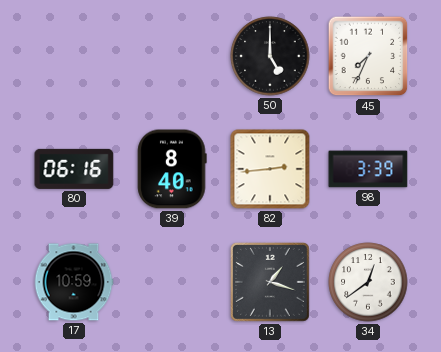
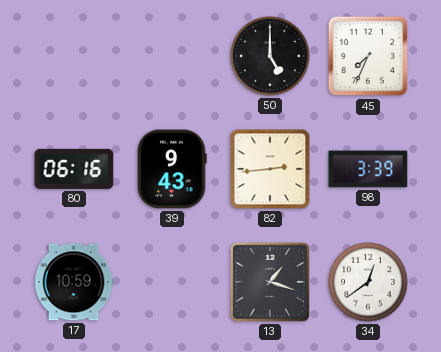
39: 8:40 -> 9:43 (172, 169)
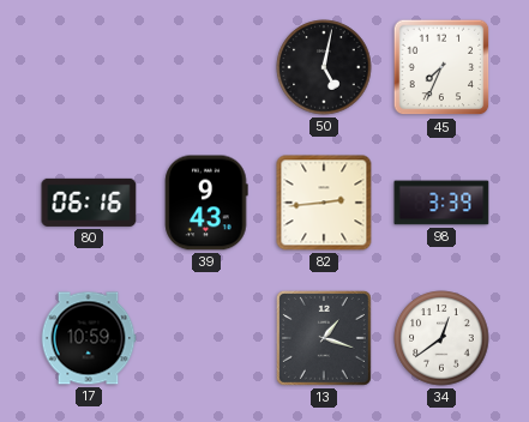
50: 5:00 -> 5:02 (324, 67)
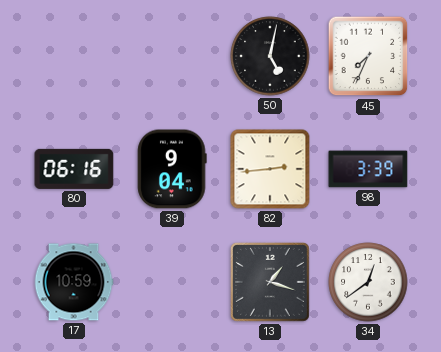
39: 9:43 -> 9:04 (172, 169)
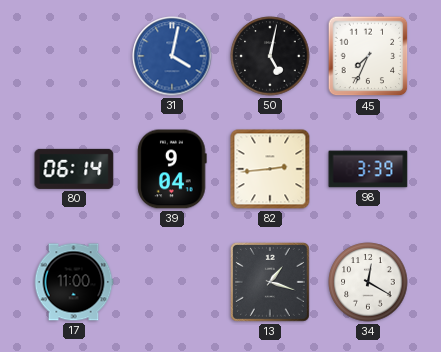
31: none -> 4:02 (172, 56)
80: 06:16 -> 06:14 (74, 169)
17: 10:59 -> 11:00 (74, 282)
34: 12:39 -> 12:20 (368, 282)
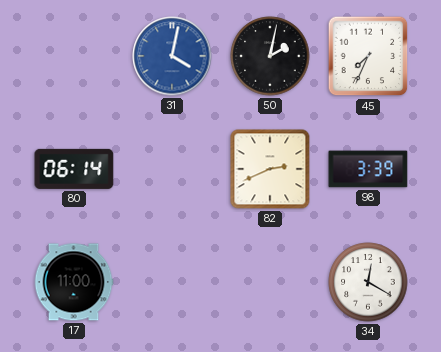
50: 5:02 -> 2:02 (270, 56)
39: 9:04 -> none (172, 169)
82: 2:44 -> 2:41 (270, 169)
13: 1:18 -> none (270, 282)
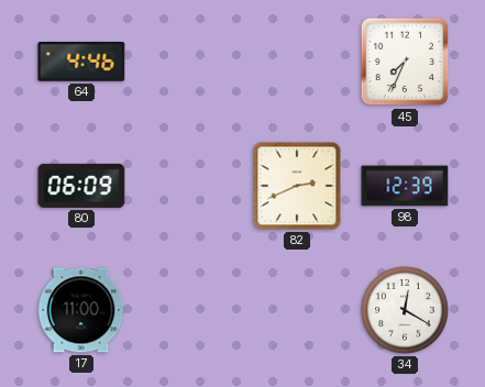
64: none -> 4:46 (81, 63)
31: 4:02 -> none (172, 56)
50: 2:02 -> none (270, 56)
80: 06:14 -> 06:09 (81, 186)
98: 3:39 -> 12:39 (405, 186)
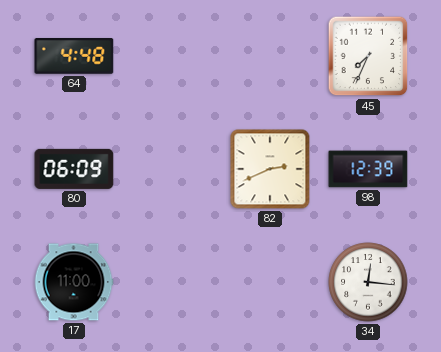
64: 4:46 -> 4:48 (74, 57)
34: 12:20 -> 12:16 (368, 282)
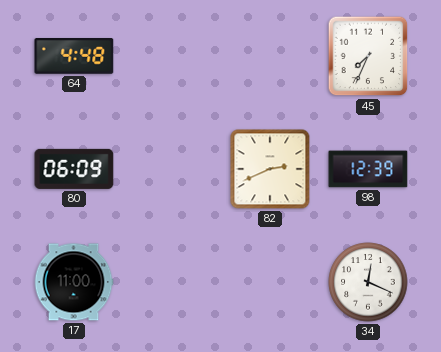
34: 12:16 -> 12:19 (368, 282)
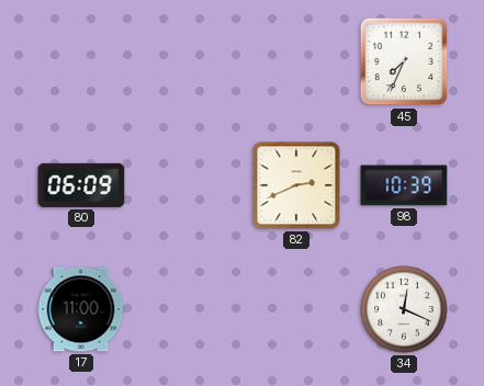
64: 4:48 -> none (74, 57)
98: 12:39 -> 10:39 (404, 185)
